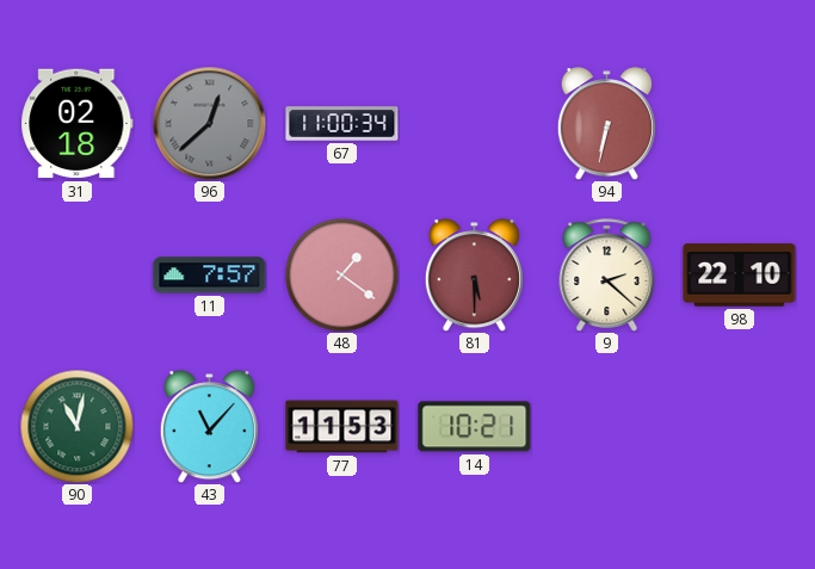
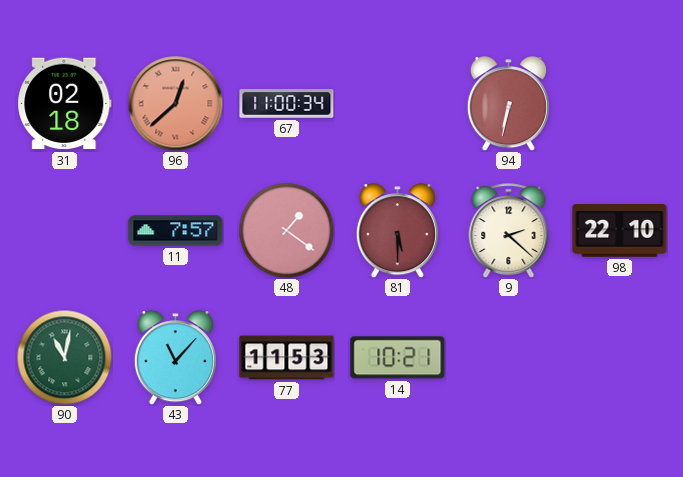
96 dial: grey -> salmon (175, 103)
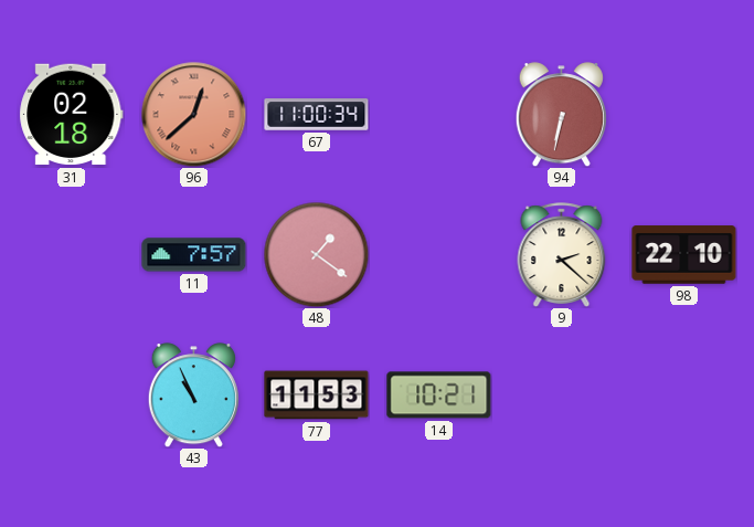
81: 5:30 -> none (397, 231)
90: 11:02 -> none (64, 357)
43: 11:07 -> 10:56 (193, 396)
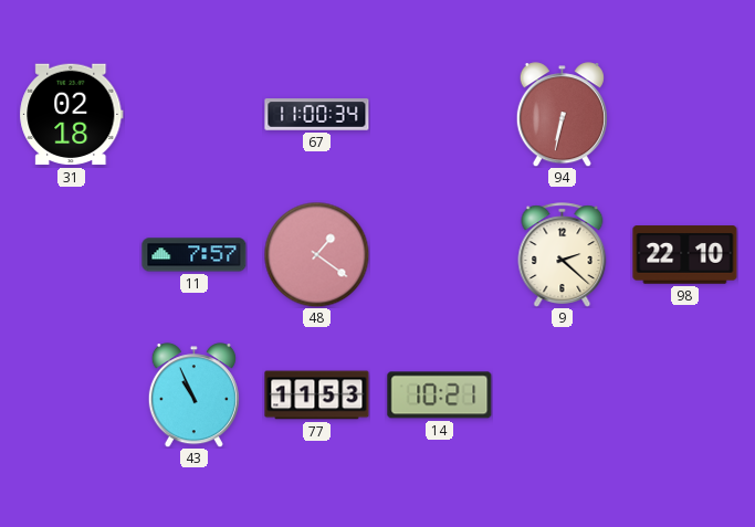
96: 12:38 -> none (193, 114)
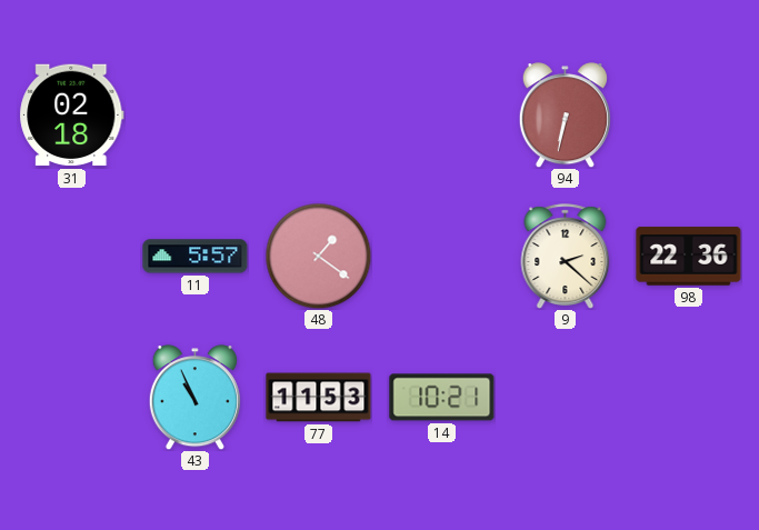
67: 11:00 -> none (317, 115)
11: 7:57 -> 5:57 (196, 257)
98: 22:10 -> 22:36 (689, 257)
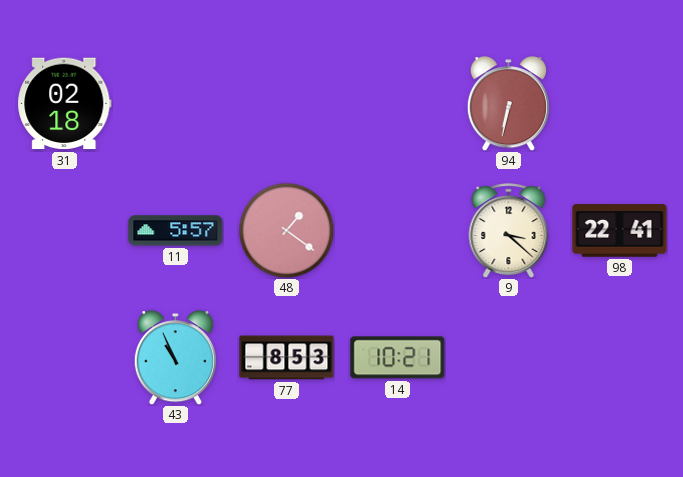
9: 2:22 -> 3:22 (509, 231)
98: 22:36 -> 22:41 (620, 231)
77: 11:53 -> 8:53 (287, 358)
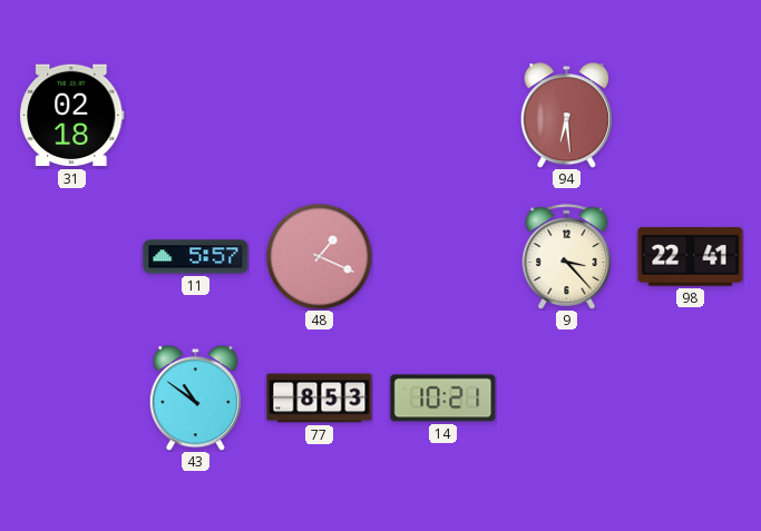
94: 6:32 -> 6:29 (566, 116)
48: 1:21 -> 1:19 (319, 256)
9: 3:22 -> 3:23 (567, 257)
43: 10:56 -> 10:51 (195, 399)
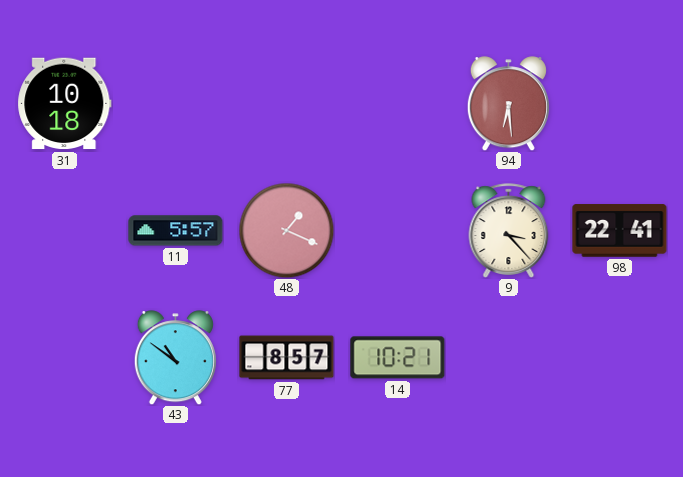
31: 02:18 -> 10:18 (65, 104)
77: 8:53 -> 8:57 (287, 358)
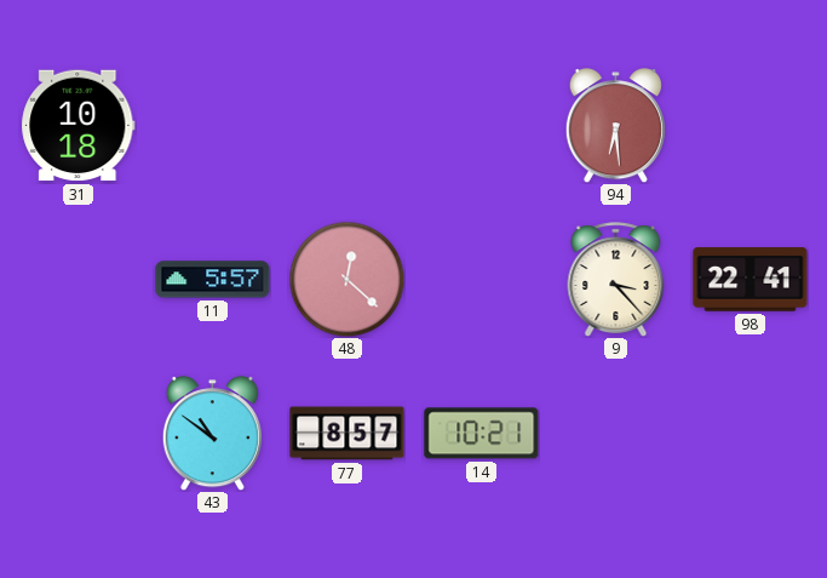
48: 1:19 -> 12:22 (346, 279)
